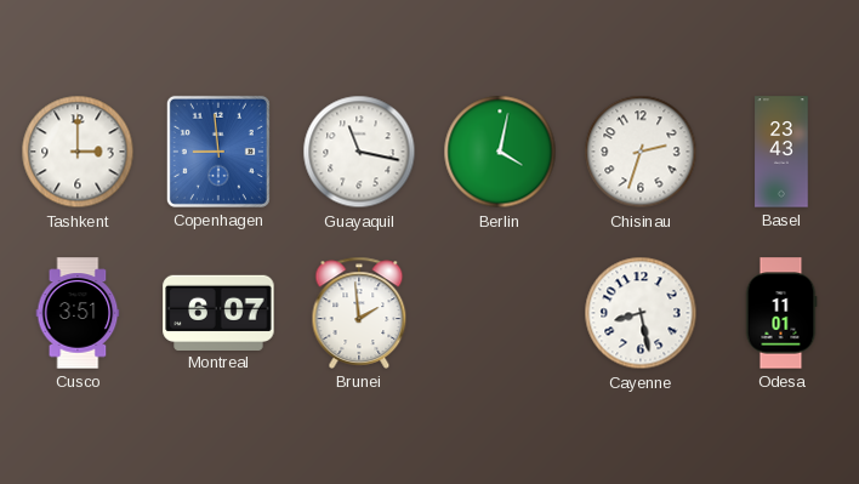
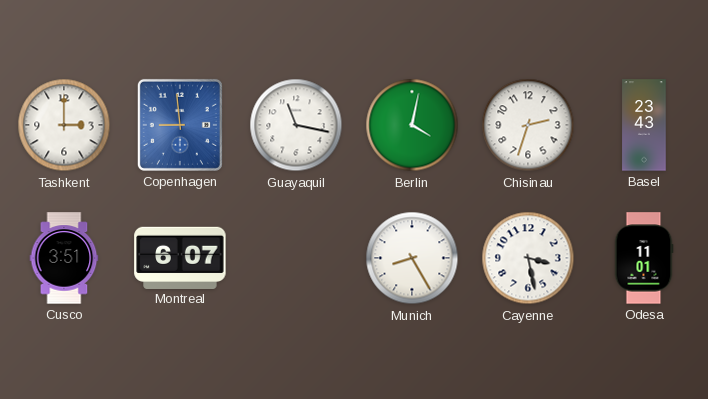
Brunei: 1:59 -> none (359, 313)
Munich: none -> 8:25 (412, 258)
Cayenne: 8:28 -> 3:28 (528, 258)
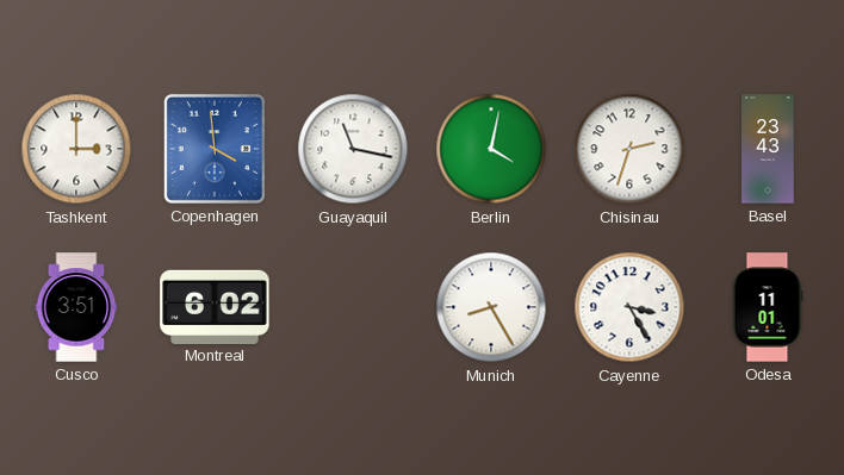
Copenhagen: 8:59 -> 3:59 (215, 149)
Montreal: 6:07 -> 6:02 (215, 306)
Cayenne: 3:28 -> 3:25 (629, 307)
